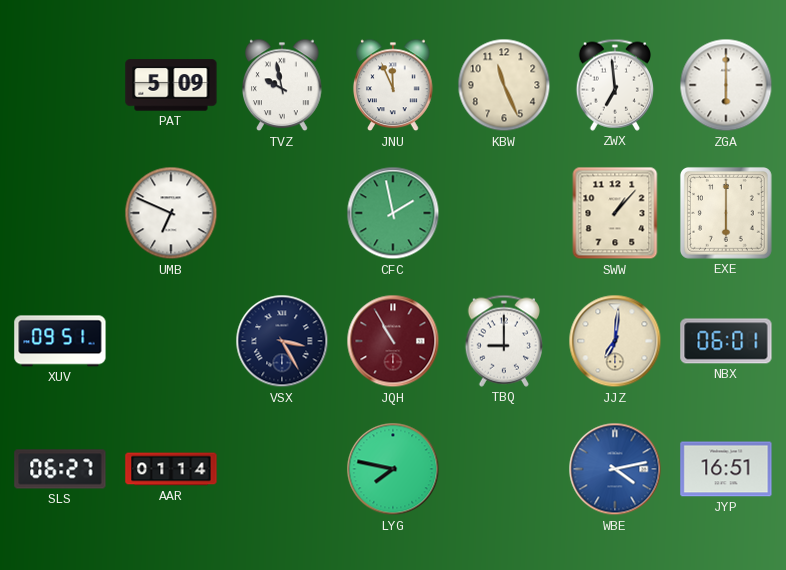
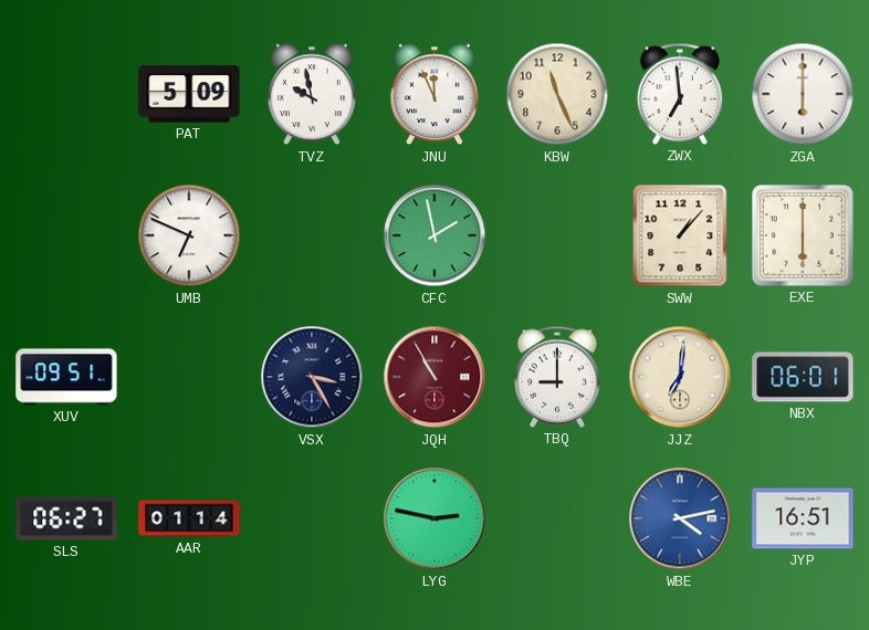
LYG: 7:47 -> 2:47 (434, 518)
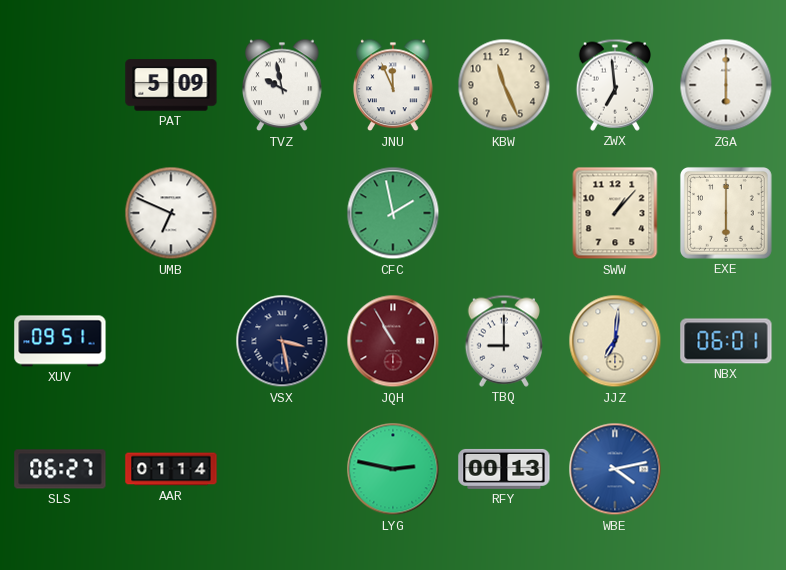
VSX: 3:25 -> 3:28 (282, 341)
RFY: none -> 00:13 (504, 469)
JYP: 16:51 -> none (803, 518)
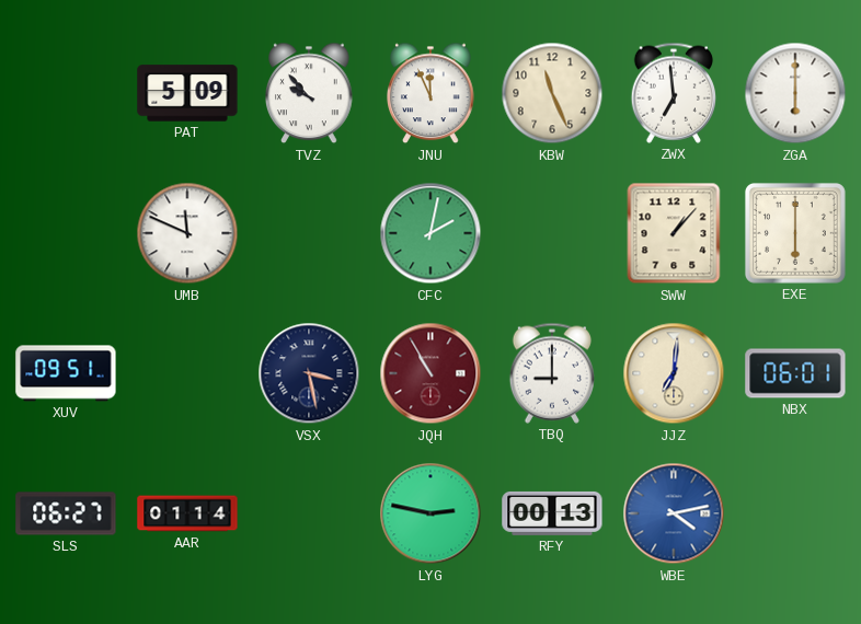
TVZ: 9:58 -> 9:53 (309, 93)
UMB: 6:49 -> 11:49 (187, 233)
CFC: 1:58 -> 2:02 (431, 233)
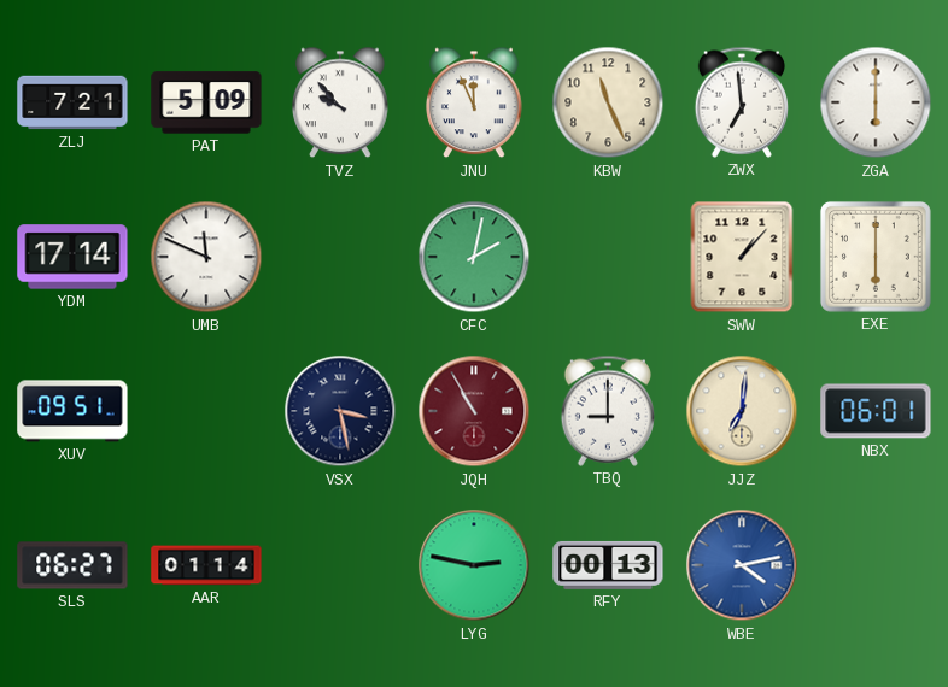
ZLJ: none -> 7:21 (72, 102)
YDM: none -> 17:14 (72, 257)
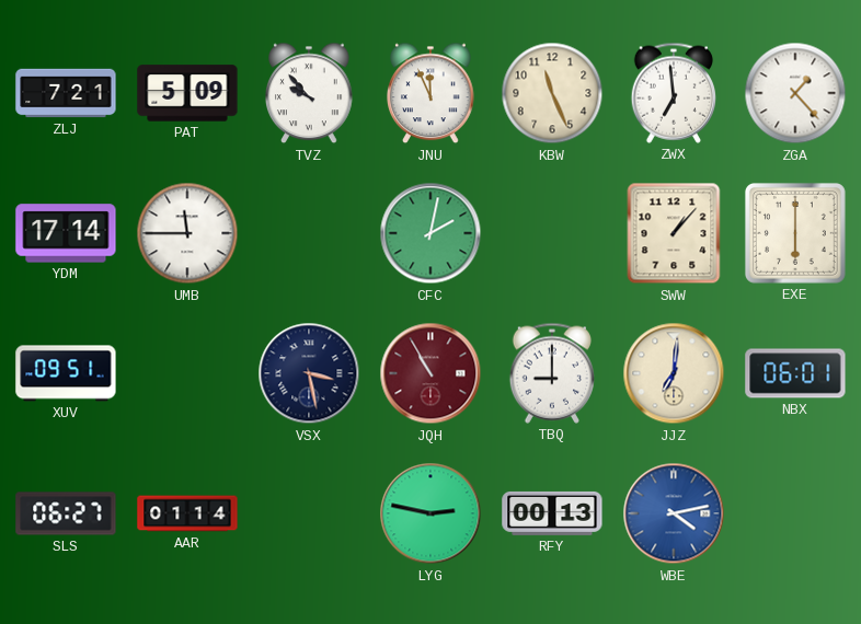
ZGA: 6:00 -> 1:23 (795, 93)
UMB: 11:49 -> 11:45 (187, 233)
